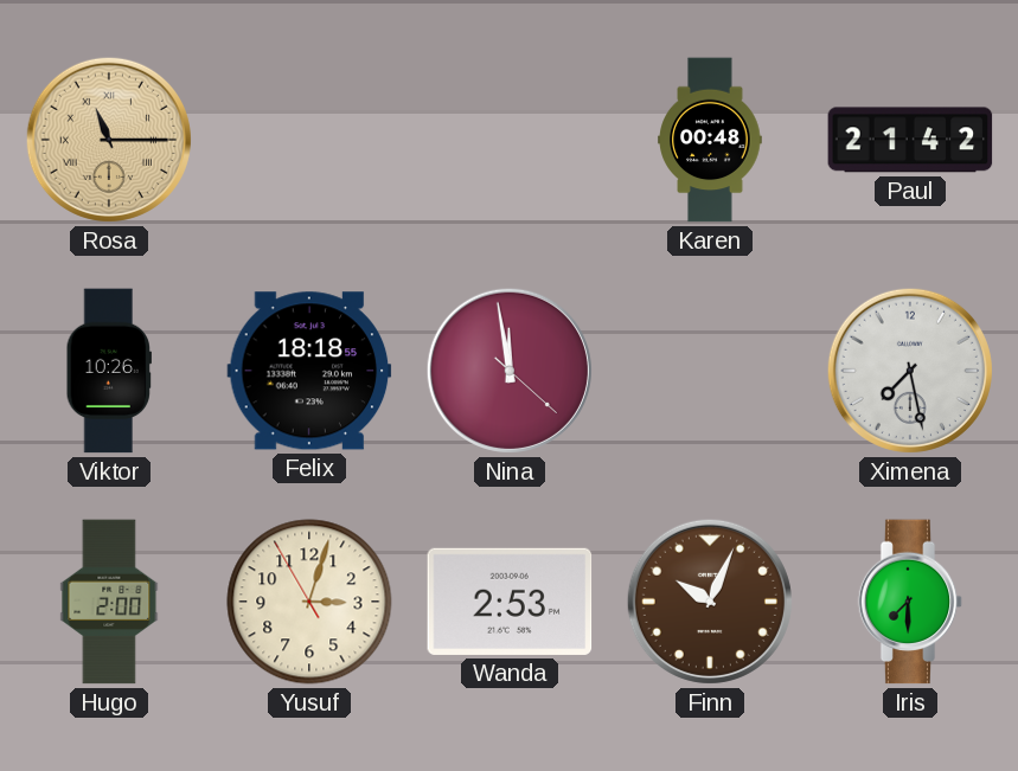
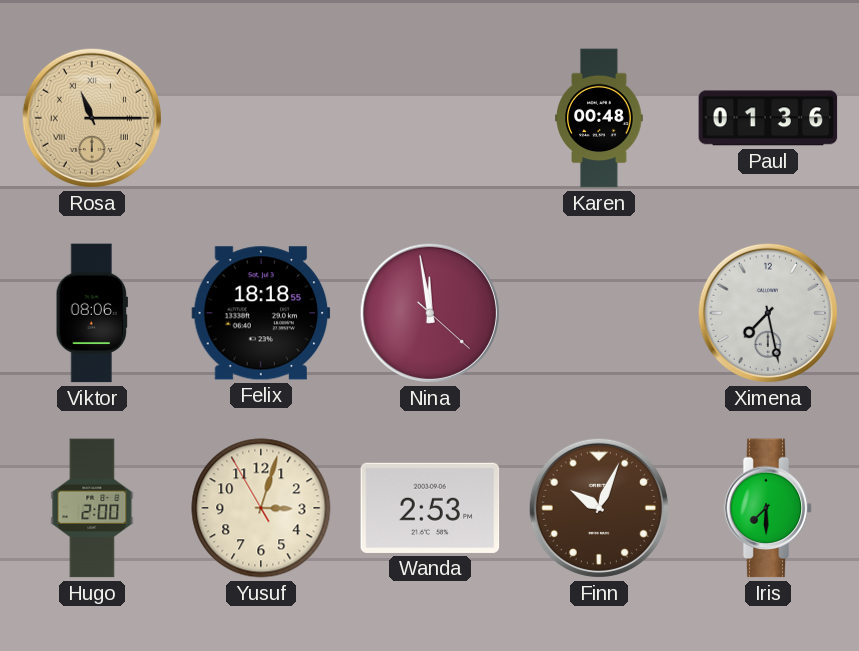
Paul: 21:42 -> 01:36 (768, 118)
Viktor: 10:26 -> 08:06 (92, 313)
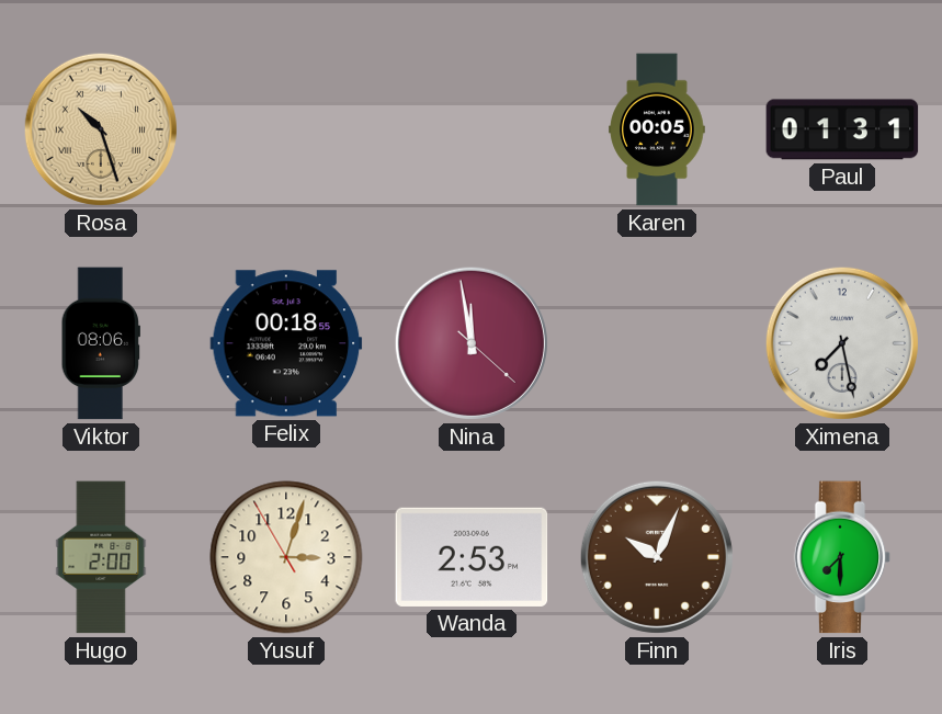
Rosa: 11:15 -> 10:27 (101, 129)
Karen: 00:48 -> 00:05 (657, 129)
Paul: 01:36 -> 01:31 (842, 129)
Felix: 18:18 -> 00:18 (286, 343)
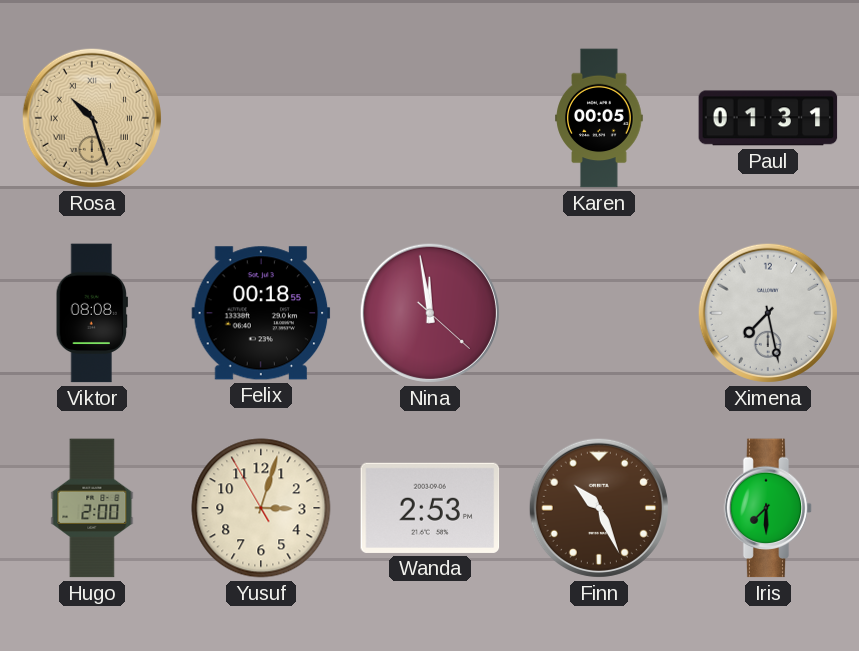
Viktor: 08:06 -> 08:08 (92, 313)
Finn: 10:04 -> 10:26 (599, 508)
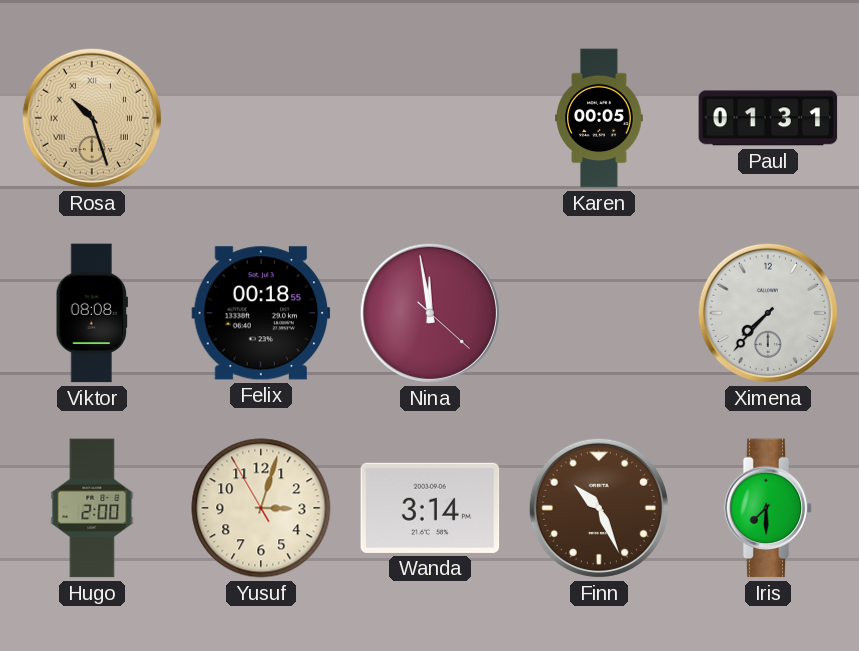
Ximena: 7:28 -> 7:37 (768, 313)
Wanda: 2:53 -> 3:14 (430, 508)
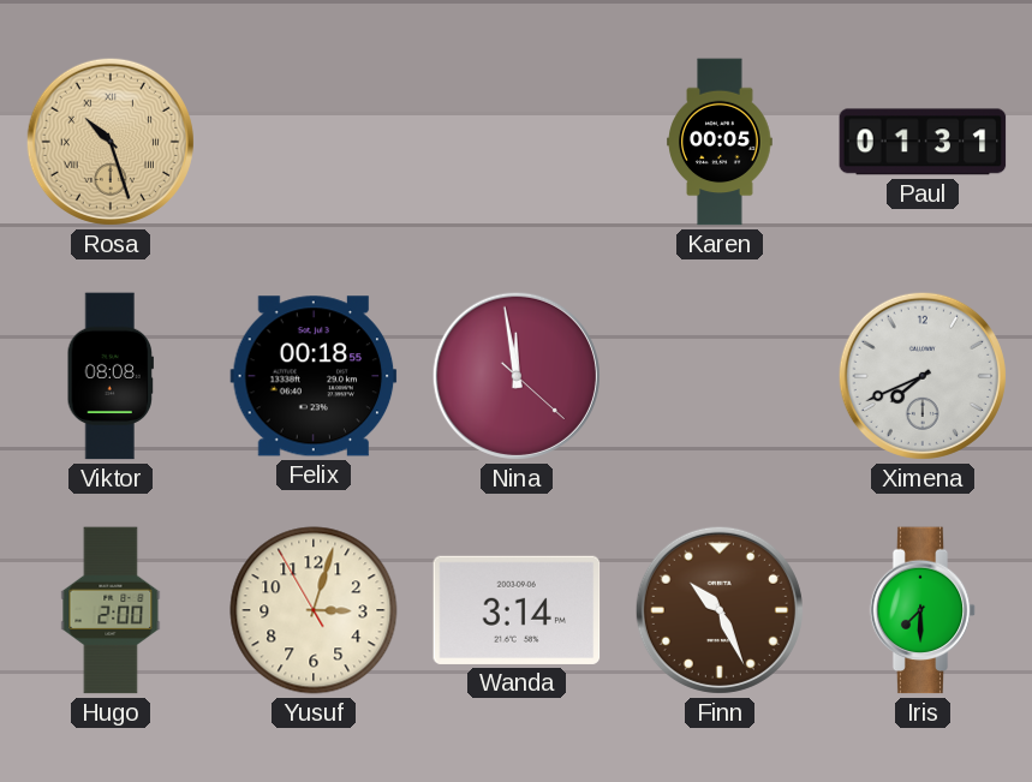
Ximena: 7:37 -> 7:41 (923, 376)
